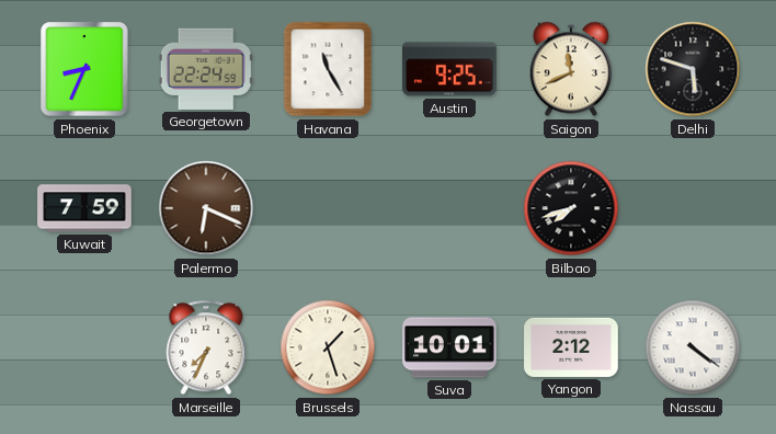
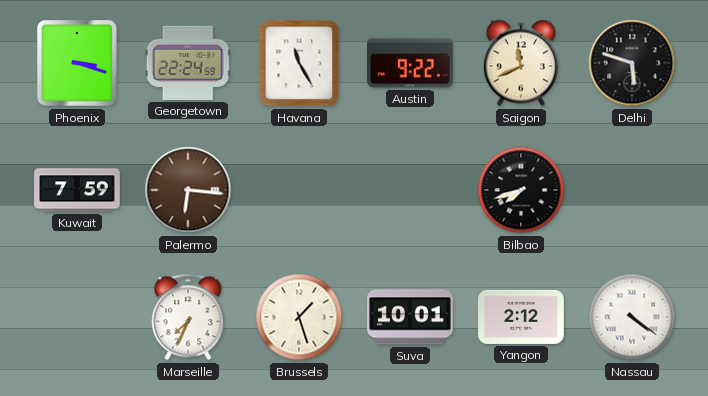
Phoenix: 8:34 -> 3:18 (77, 63)
Austin: 9:25 -> 9:22 (410, 63)
Palermo: 6:19 -> 6:16 (188, 190)
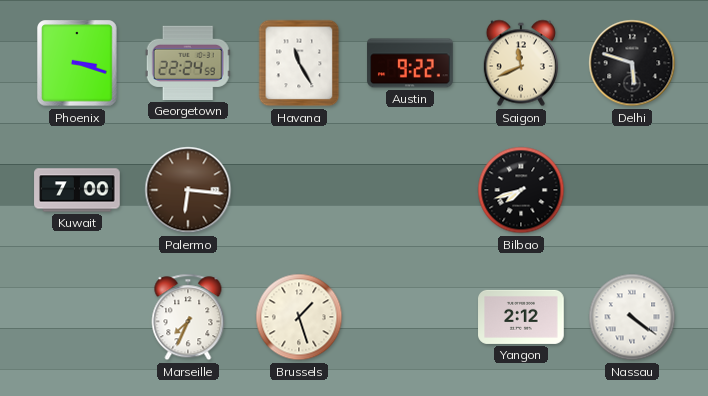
Kuwait: 7:59 -> 7:00 (77, 190)
Suva: 10:01 -> none (410, 317)
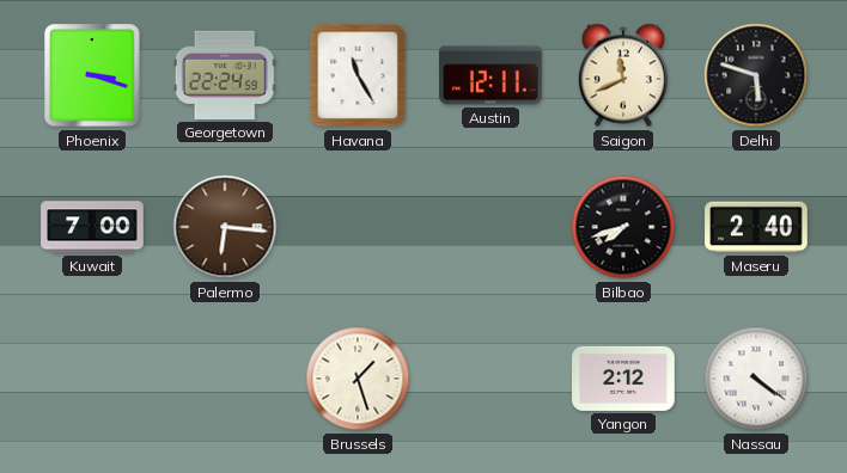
Austin: 9:22 -> 12:11 (490, 75)
Maseru: none -> 2:40 (756, 227)
Marseille: 7:34 -> none (188, 317)
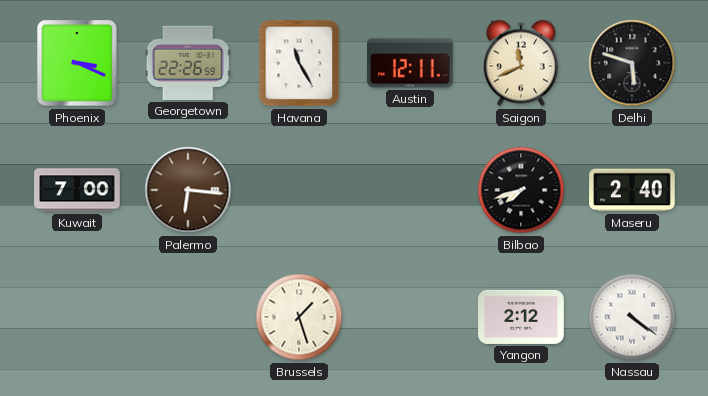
Phoenix: 3:18 -> 3:19 (77, 63)
Georgetown: 22:24 -> 22:26 (188, 63)
